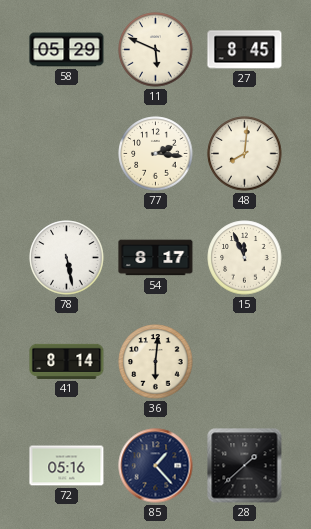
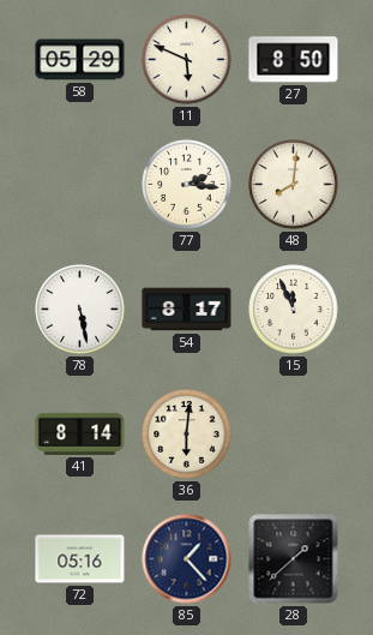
27: 8:45 -> 8:50 (294, 60)
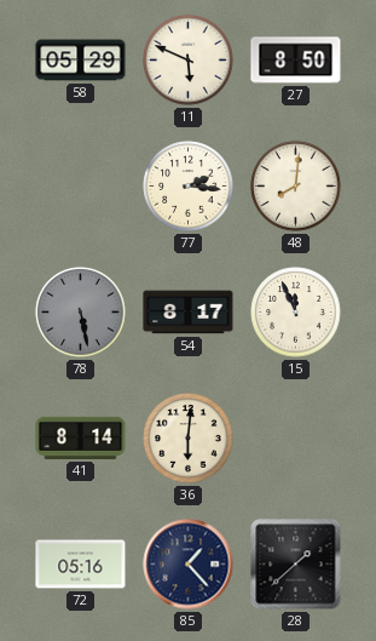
78 dial: white -> grey (81, 313)
